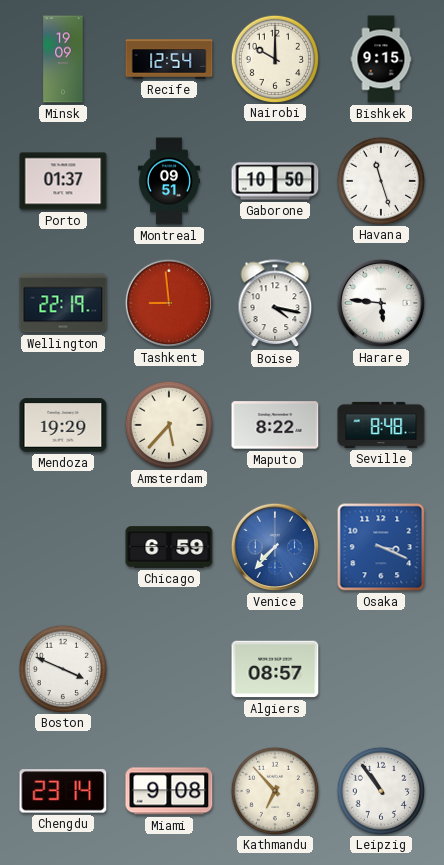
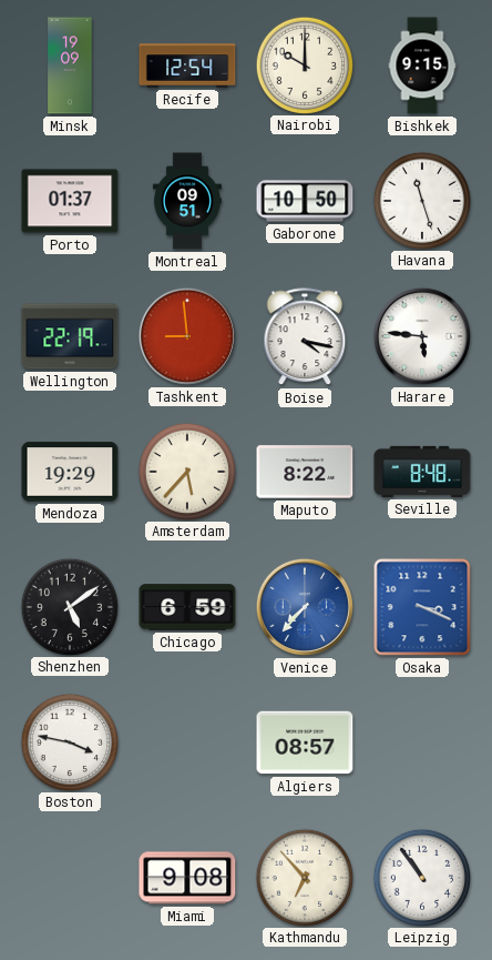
Shenzhen: none -> 5:09 (69, 606)
Boston: 3:49 -> 3:47 (69, 741)
Chengdu: 23:14 -> none (63, 791)
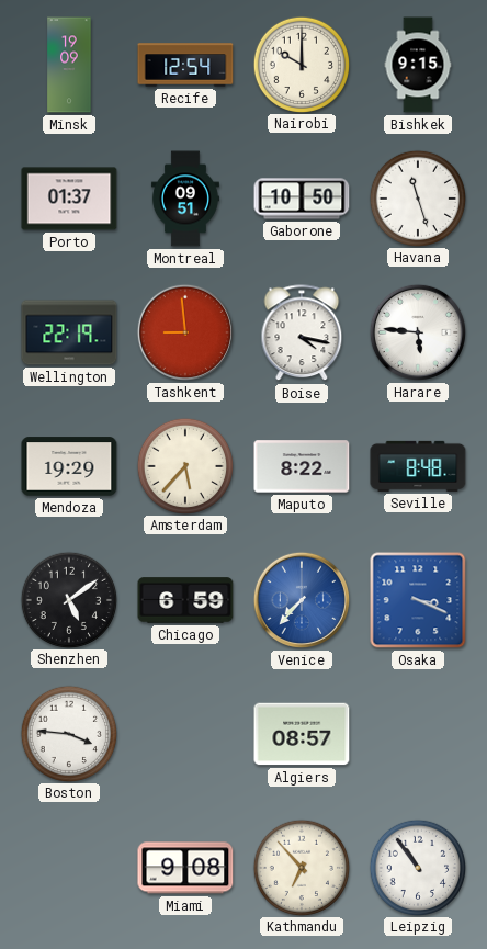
Boston: 3:47 -> 3:46 (68, 733)
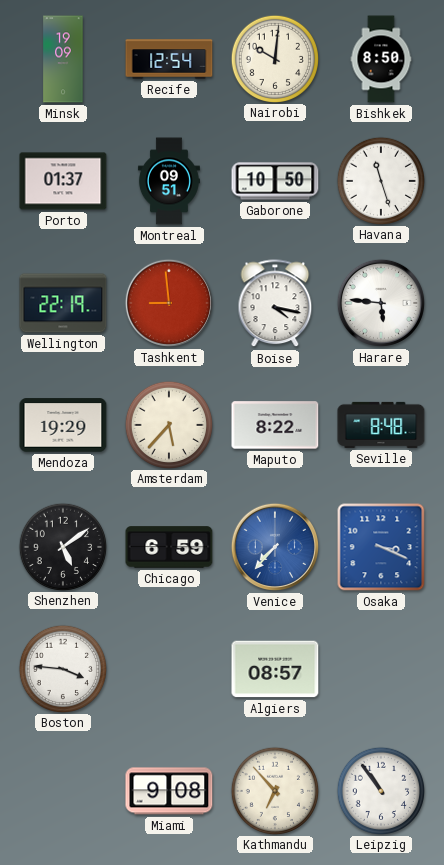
Nairobi: 10:00 -> 10:01 (274, 58)
Bishkek: 9:15 -> 8:50 (381, 59)
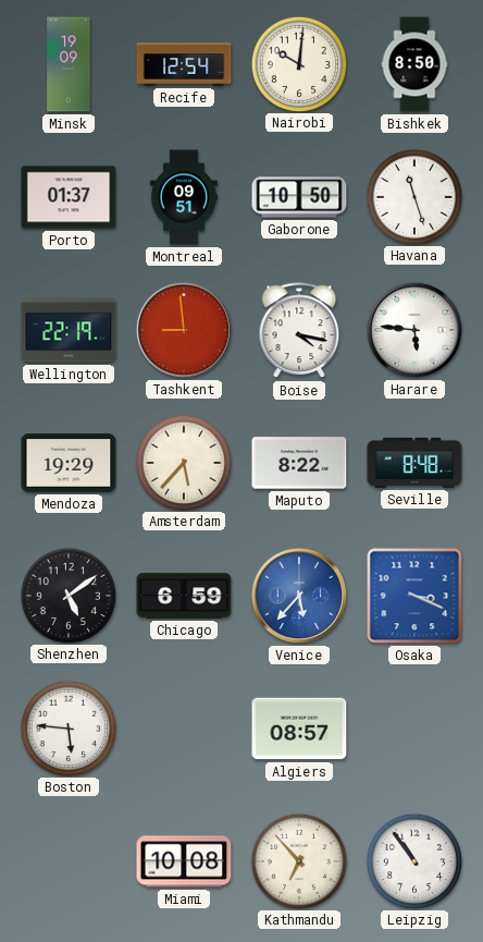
Venice: 7:37 -> 5:37 (299, 596)
Boston: 3:46 -> 5:46 (67, 727)
Miami: 9:08 -> 10:08 (184, 861)
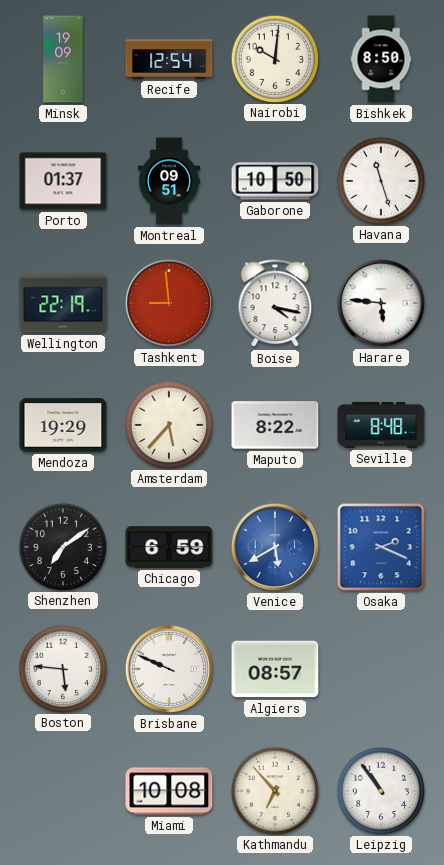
Shenzhen: 5:09 -> 7:09 (62, 546)
Venice: 5:37 -> 5:40 (275, 547)
Osaka: 3:19 -> 2:19 (381, 547)
Brisbane: none -> 9:49 (169, 669)
